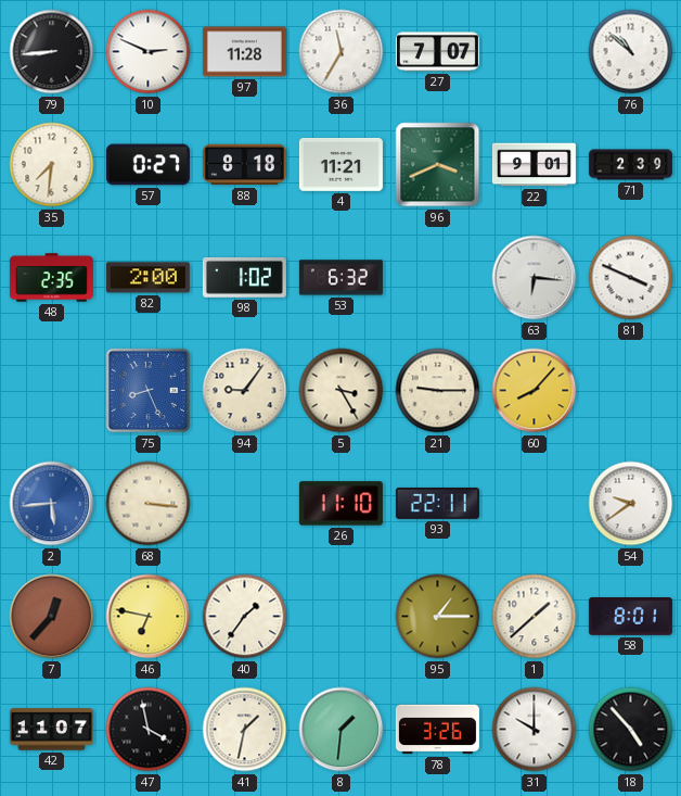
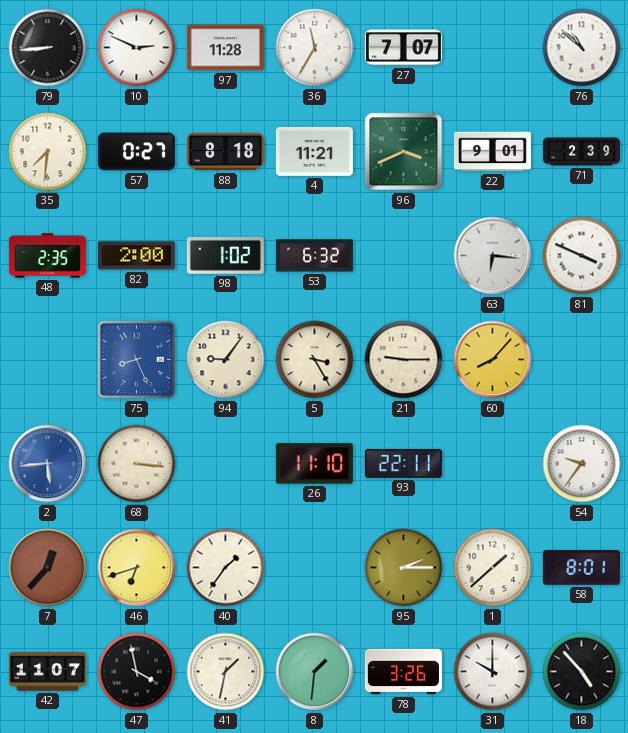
54: 9:39 -> 9:36 (582, 464)
46: 6:47 -> 6:42 (137, 568)
95: 1:15 -> 2:15 (404, 568)
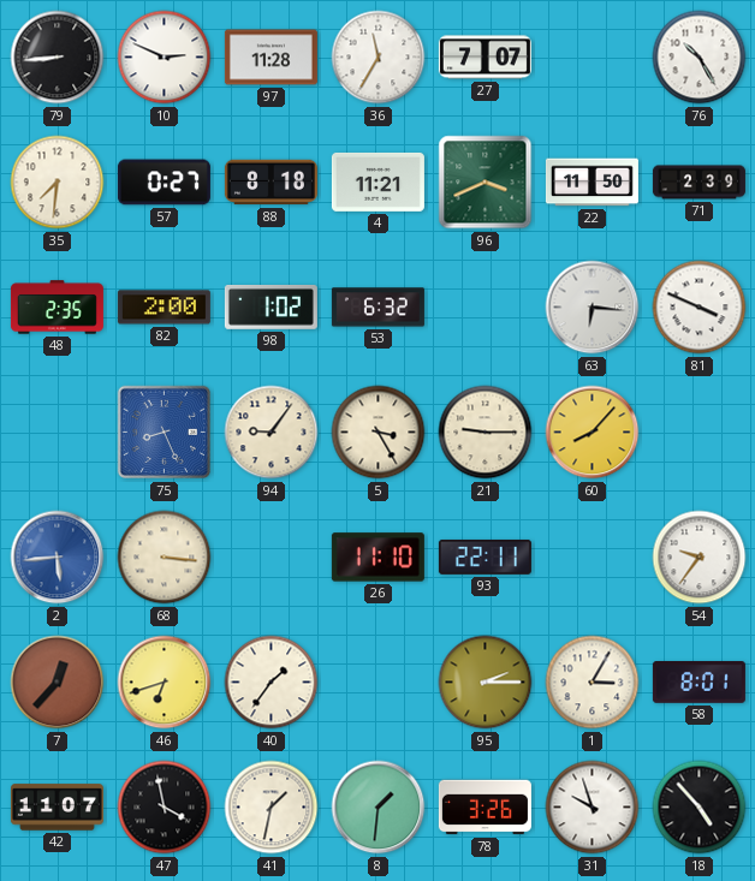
76: 10:52 -> 10:25 (700, 58)
22: 9:01 -> 11:50 (591, 183)
1: 1:38 -> 3:05 (593, 683)
31: 10:00 -> 9:57 (593, 808)
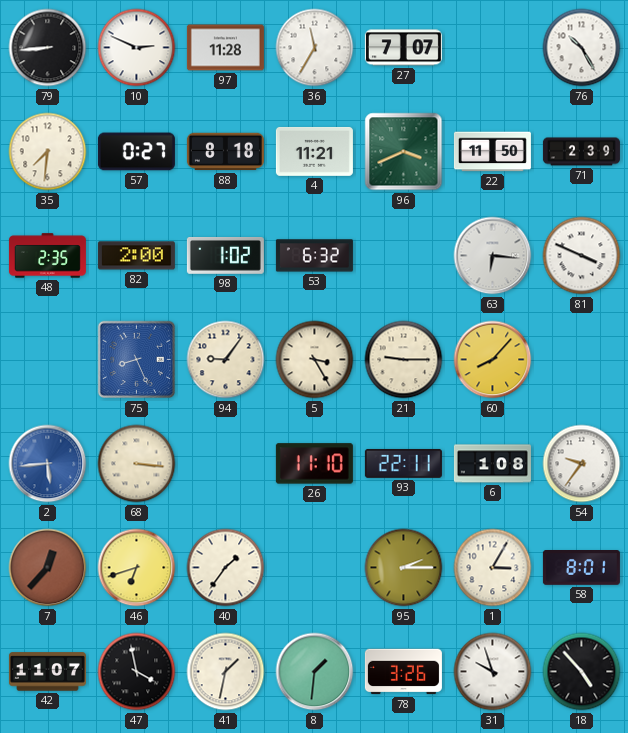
6: none -> 1:08 (492, 464)
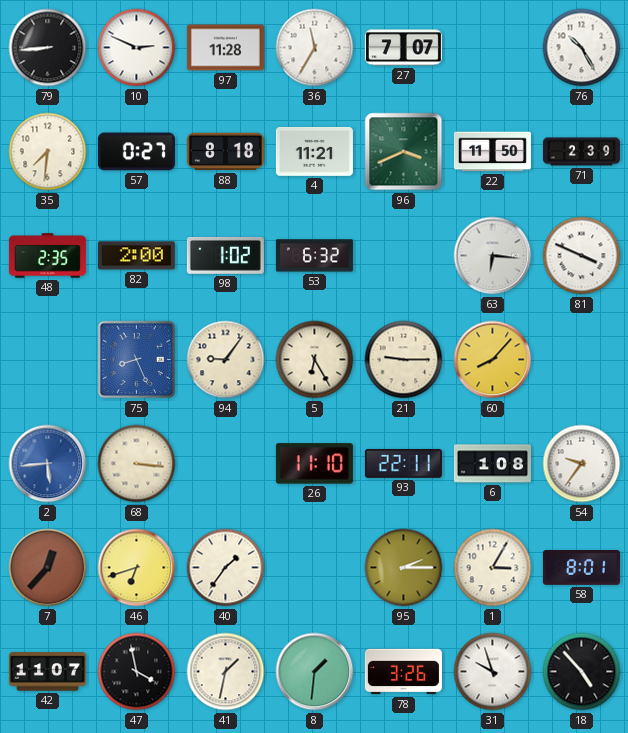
5: 3:25 -> 6:25 (315, 360)
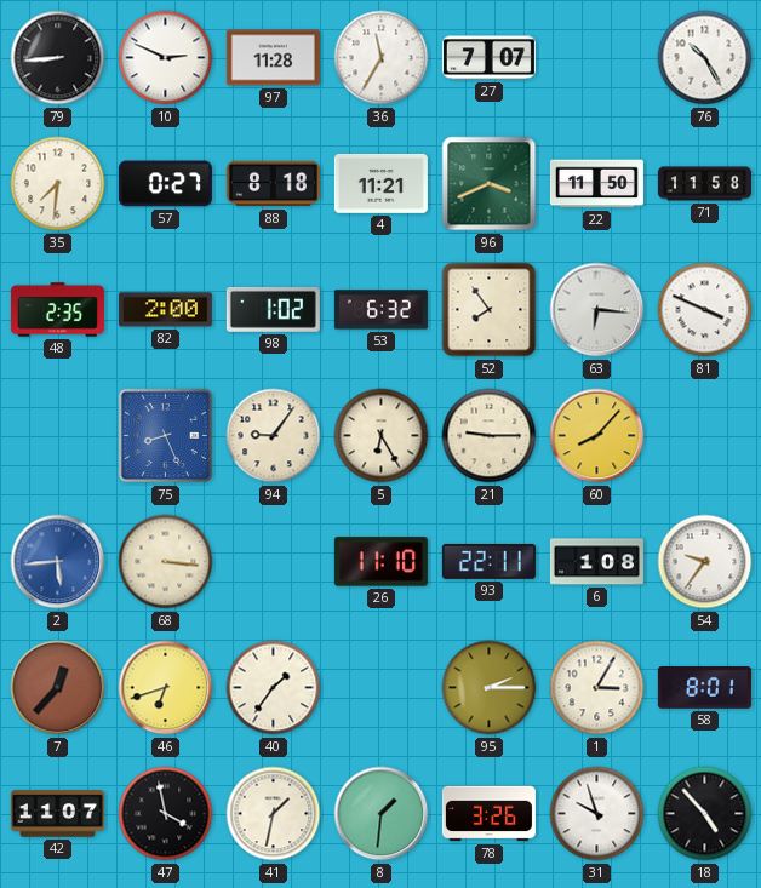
71: 2:39 -> 11:58 (704, 184)
52: none -> 7:54 (490, 310)
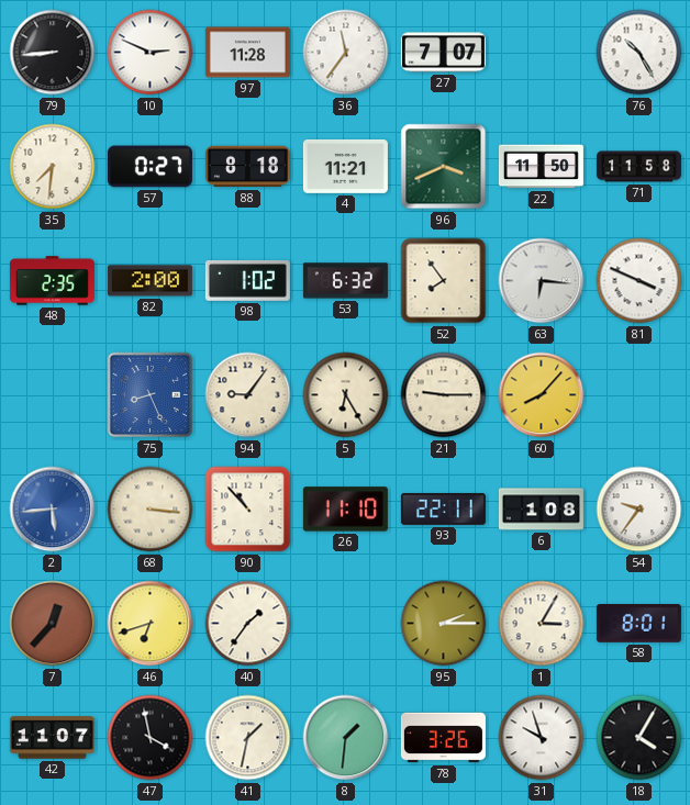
36: 11:35 -> 11:36 (346, 53)
90: none -> 10:53 (248, 510)
18: 4:53 -> 4:05 (639, 738)
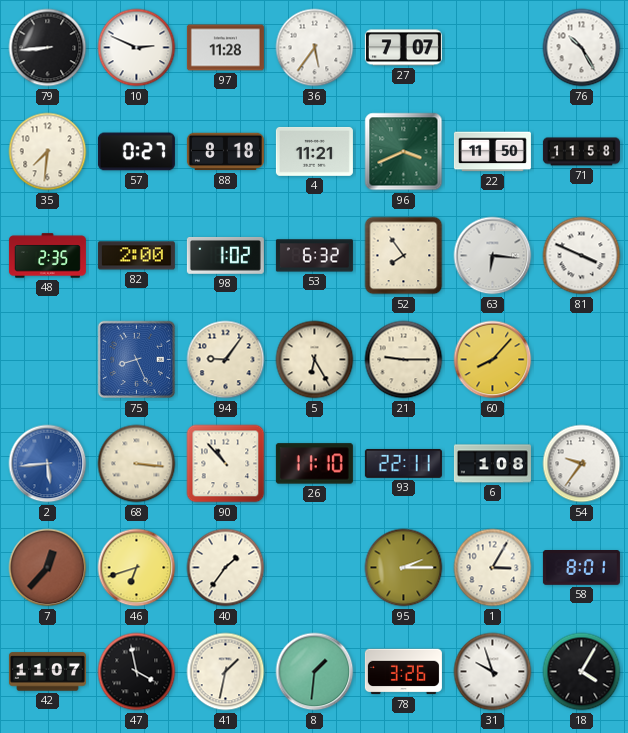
36: 11:36 -> 5:36 (315, 48)
